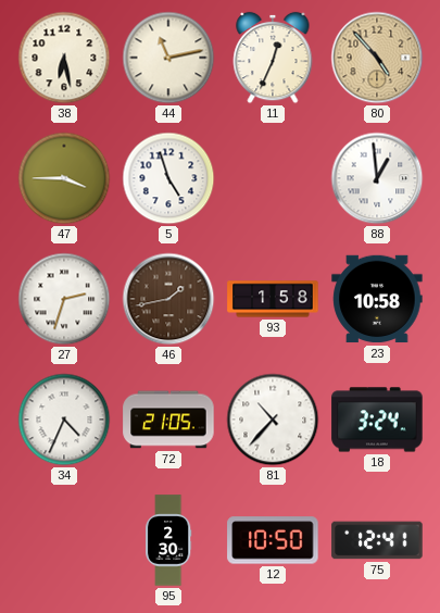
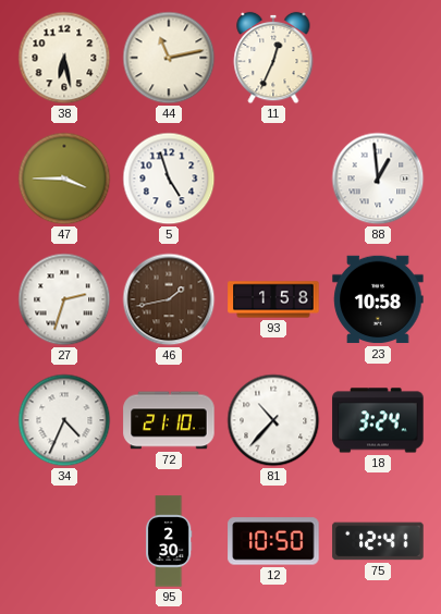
80: 4:53 -> none (377, 58)
72: 21:05 -> 21:10 (169, 420)
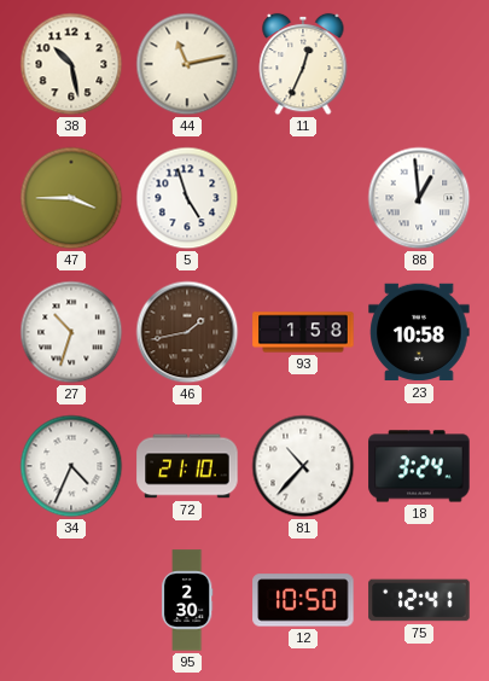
38: 6:28 -> 10:28 (71, 64)
27: 2:33 -> 10:33 (71, 332)
